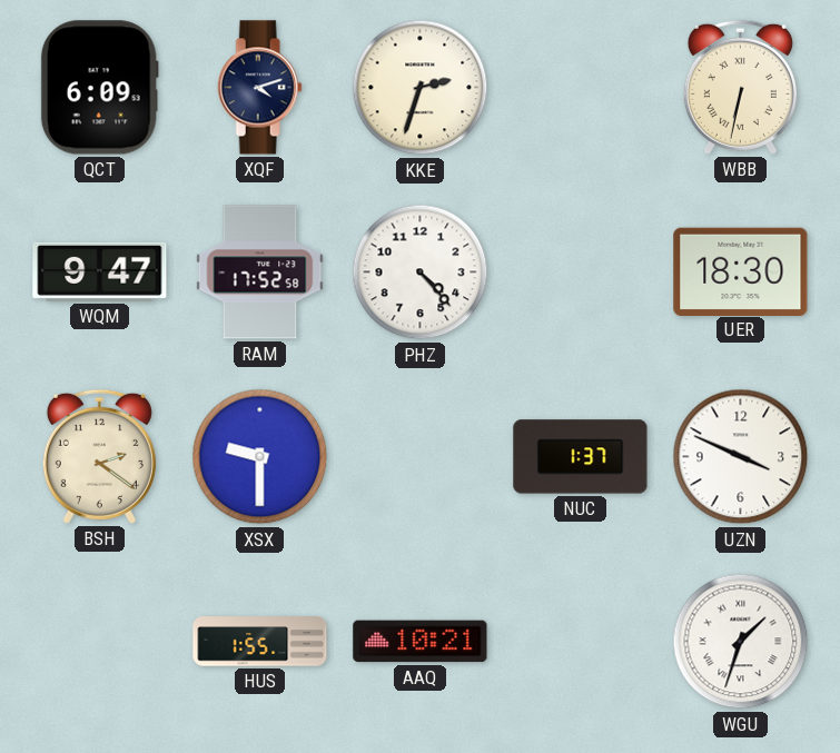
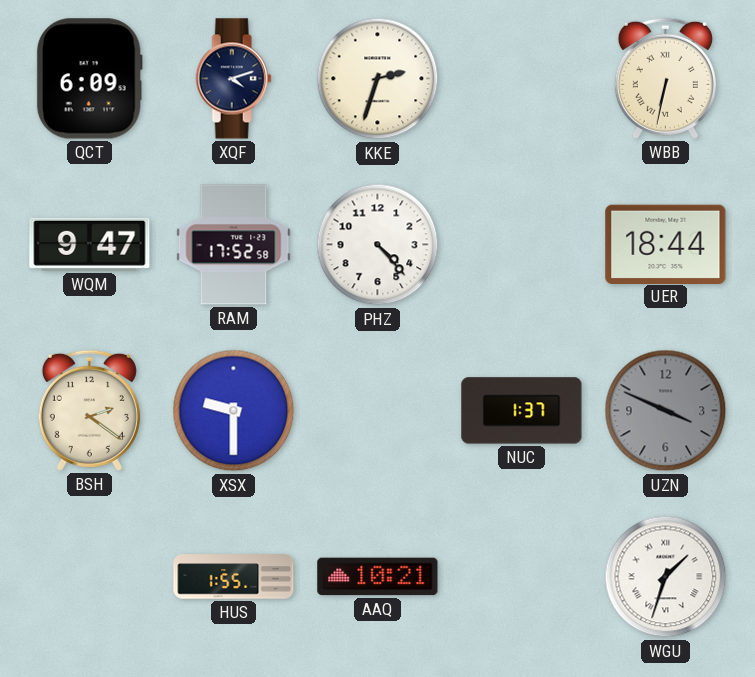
UER: 18:30 -> 18:44 (666, 244)
UZN dial: white -> grey (666, 411)
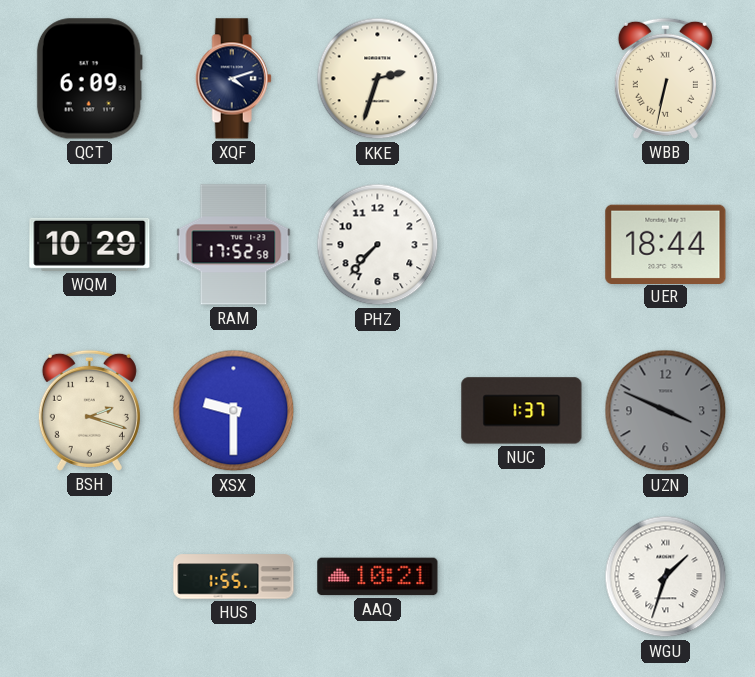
WQM: 9:47 -> 10:29 (90, 244)
PHZ: 4:23 -> 7:37 (378, 245)
BSH: 2:21 -> 2:18 (89, 410)
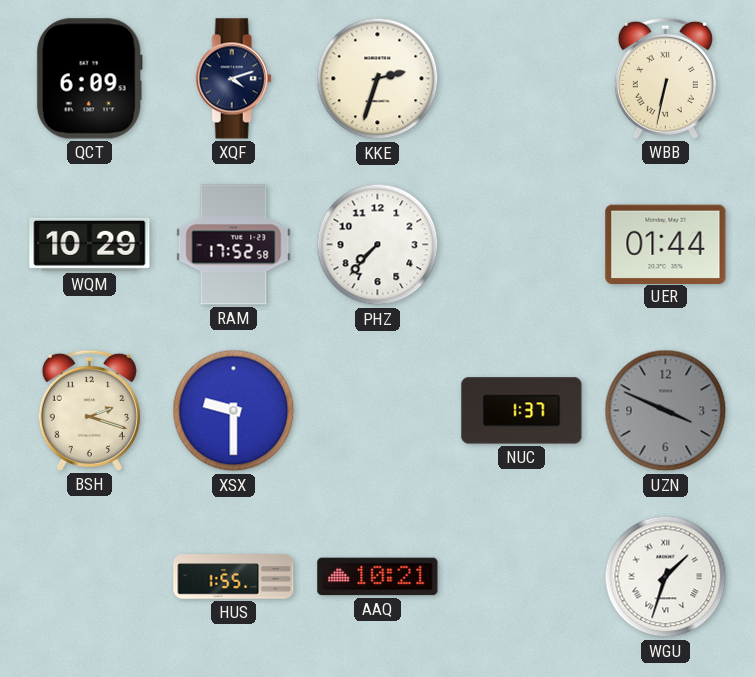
UER: 18:44 -> 01:44 (666, 244)
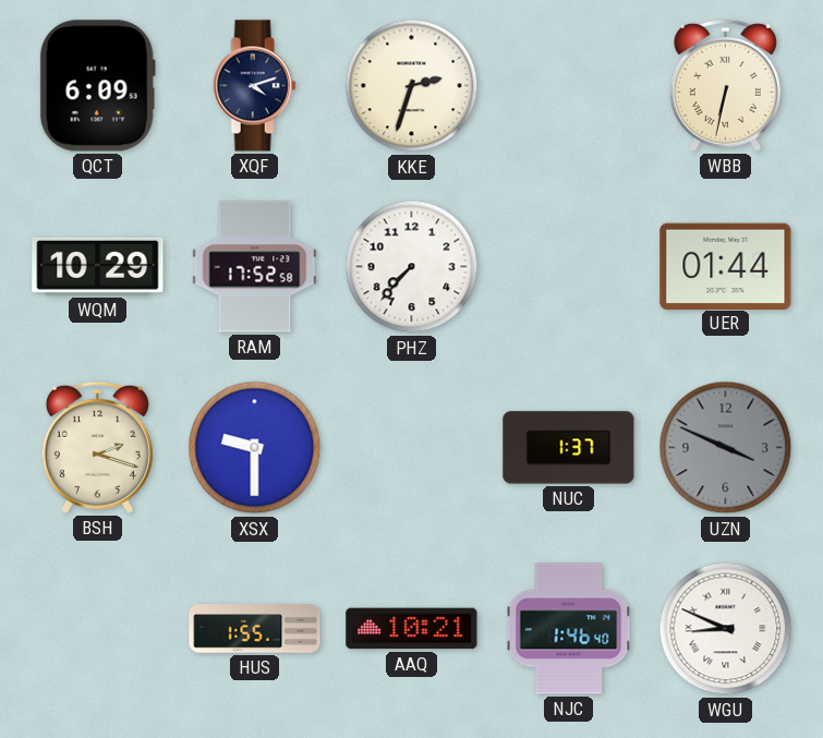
NJC: none -> 1:46 (569, 629)
WGU: 1:33 -> 8:49 (726, 629)
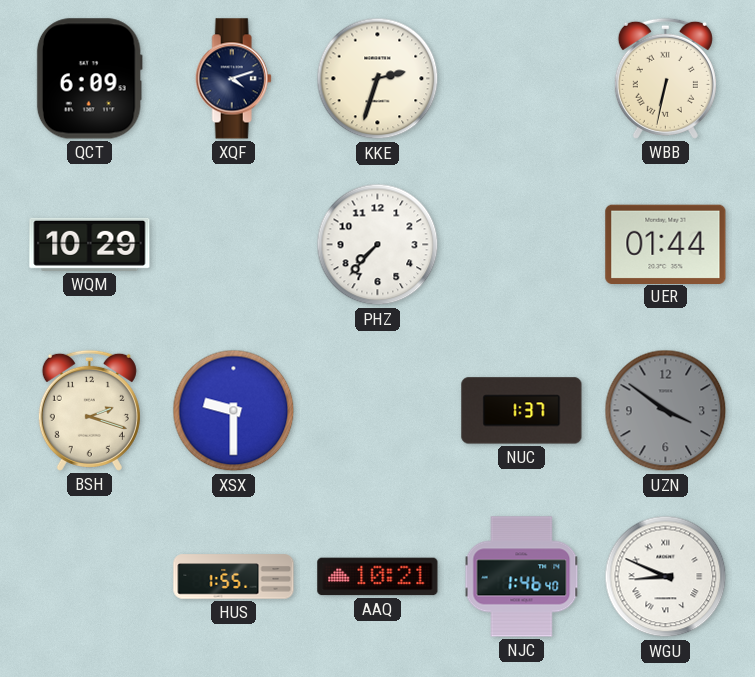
RAM: 17:52 -> none (255, 267)
UZN: 3:49 -> 3:51 (666, 411)
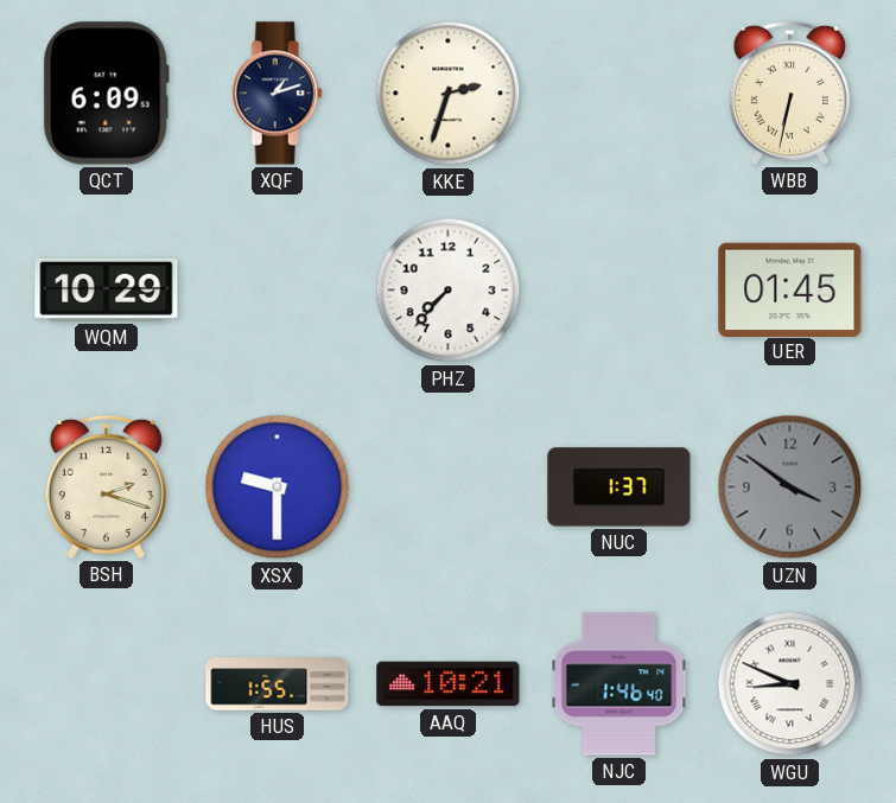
XQF: 4:12 -> 1:12 (277, 94)
UER: 01:44 -> 01:45 (790, 289)
